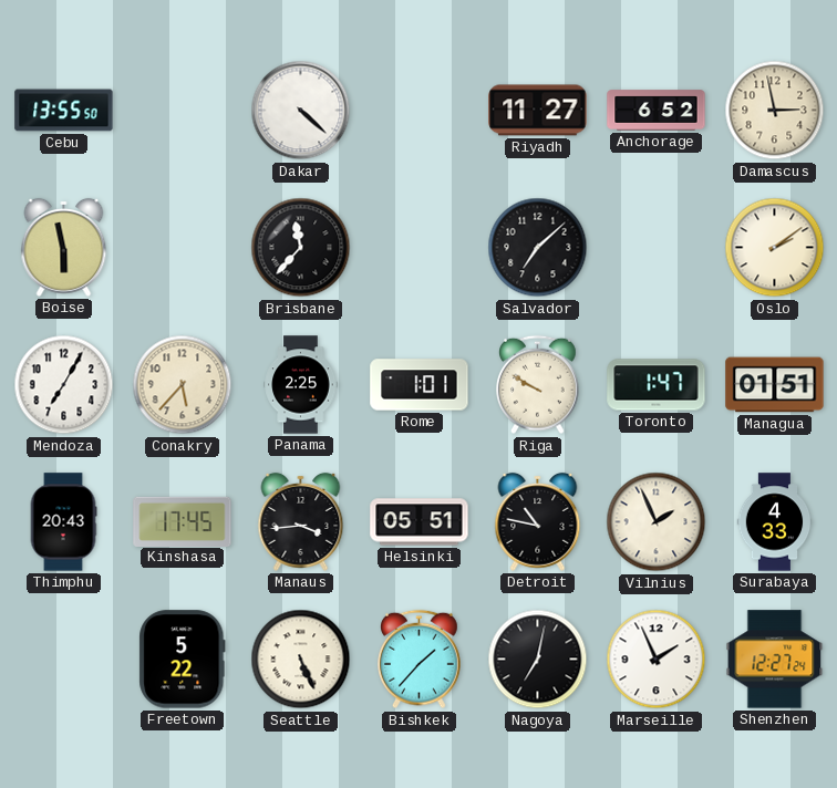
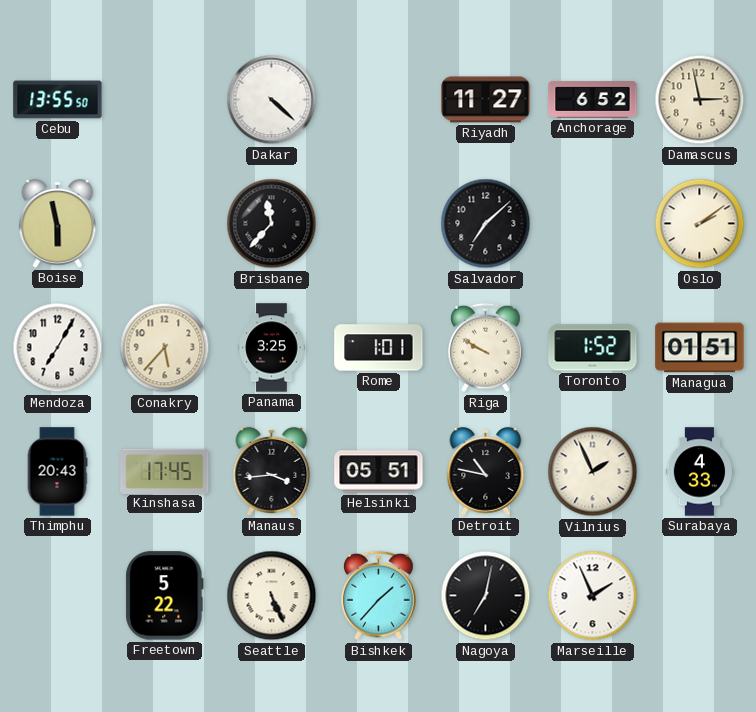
Panama: 2:25 -> 3:25 (272, 348)
Toronto: 1:47 -> 1:52 (593, 348)
Shenzhen: 12:27 -> none (775, 660)
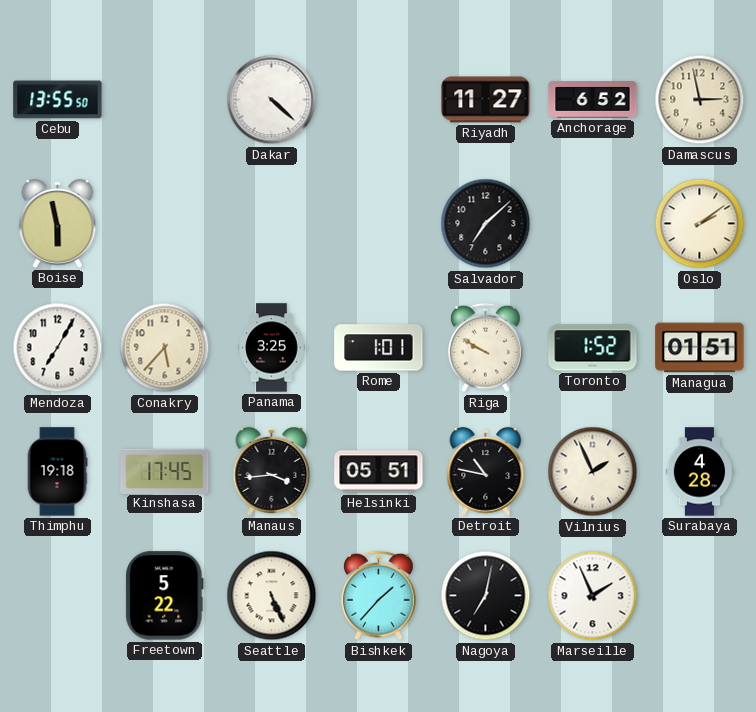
Brisbane: 11:37 -> none (272, 224)
Thimphu: 20:43 -> 19:18 (57, 472)
Surabaya: 4:33 -> 4:28 (700, 472)
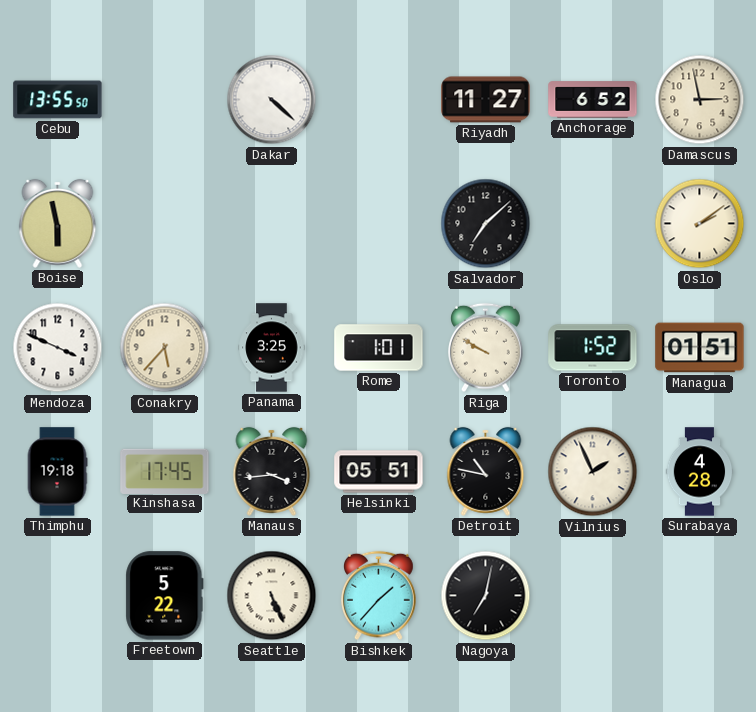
Mendoza: 7:05 -> 3:49 (58, 348)
Marseille: 1:56 -> none (593, 596)
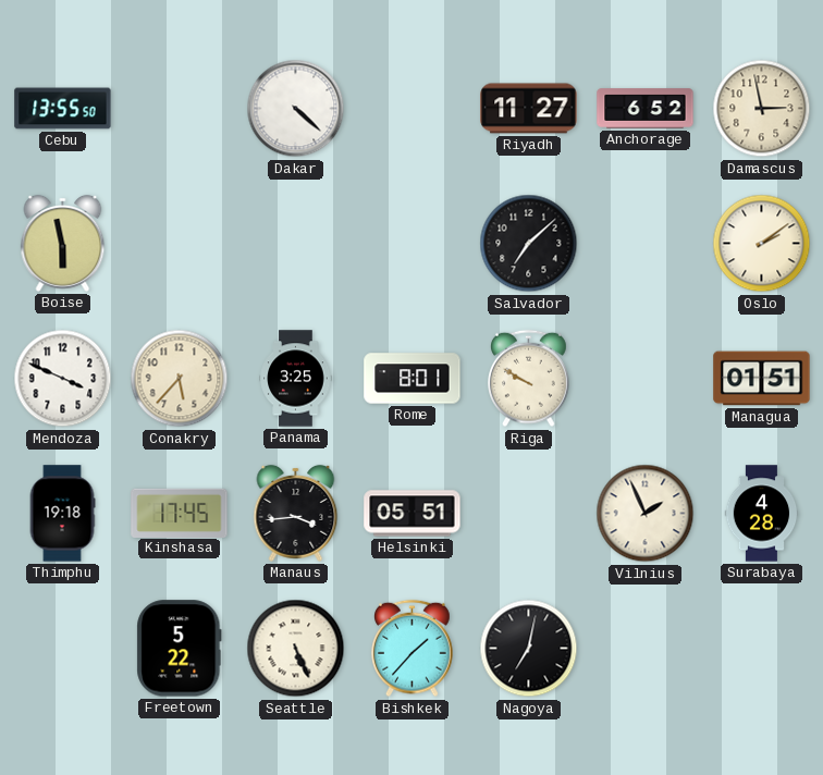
Rome: 1:01 -> 8:01 (413, 379)
Toronto: 1:52 -> none (593, 348)
Detroit: 10:47 -> none (486, 471)
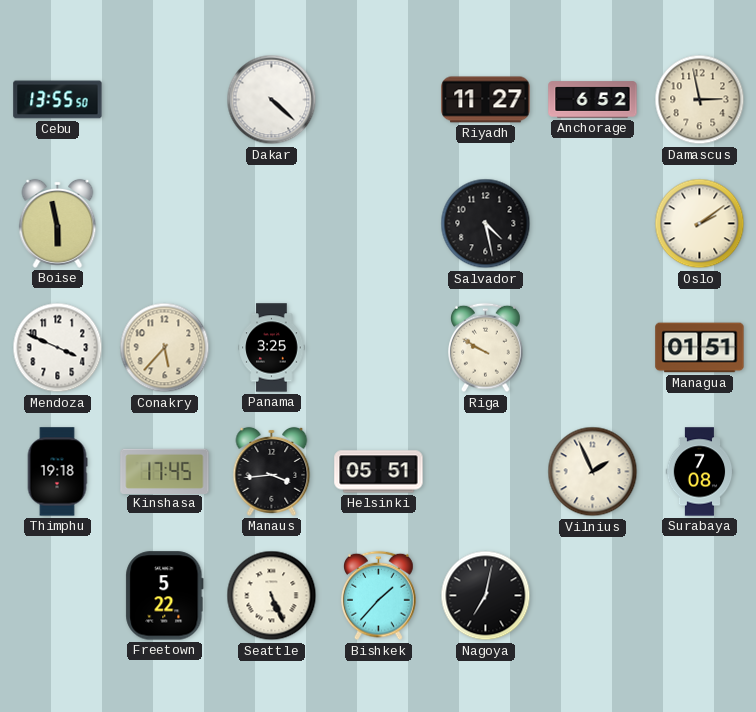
Salvador: 7:08 -> 4:28 (486, 224)
Rome: 8:01 -> none (413, 379)
Surabaya: 4:28 -> 7:08 (700, 472)
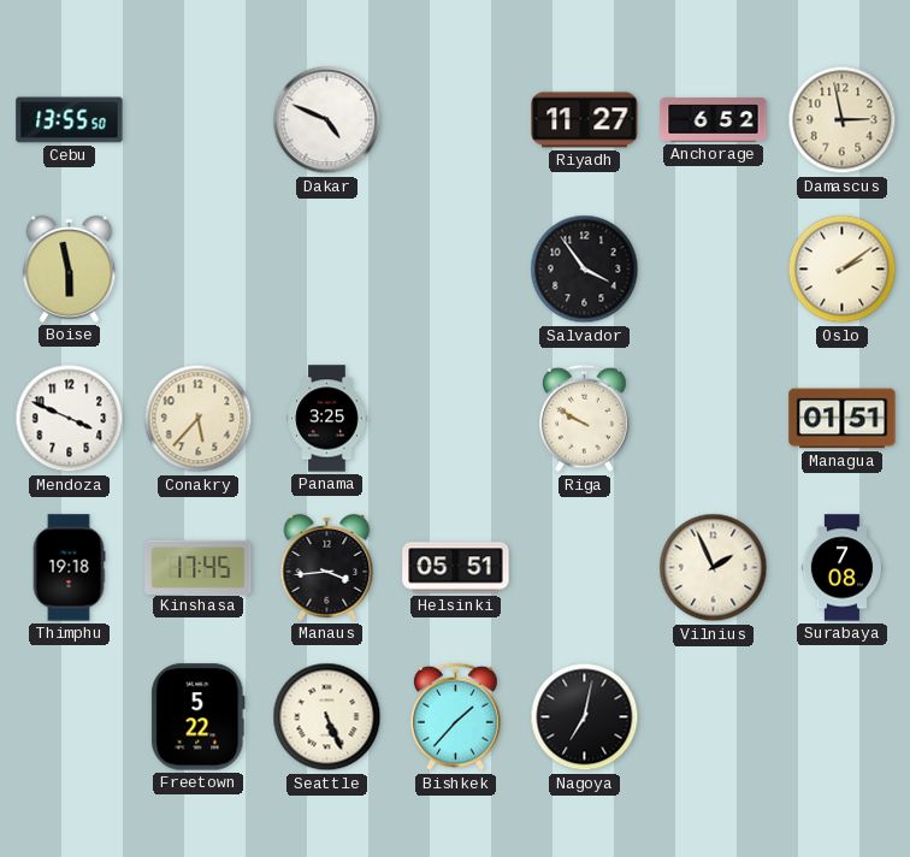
Dakar: 4:22 -> 4:49 (327, 120)
Salvador: 4:28 -> 3:54 (585, 270)
